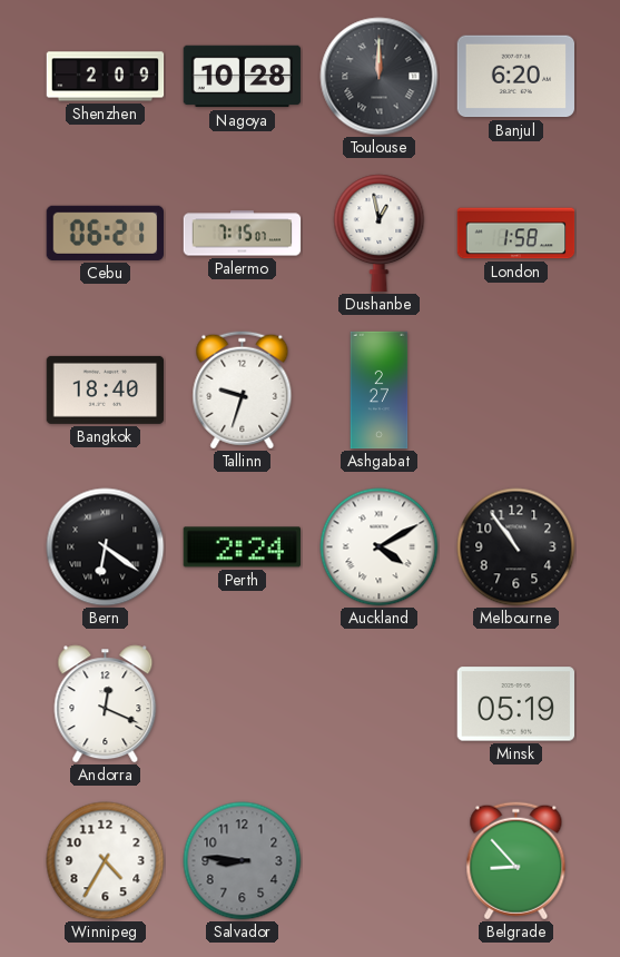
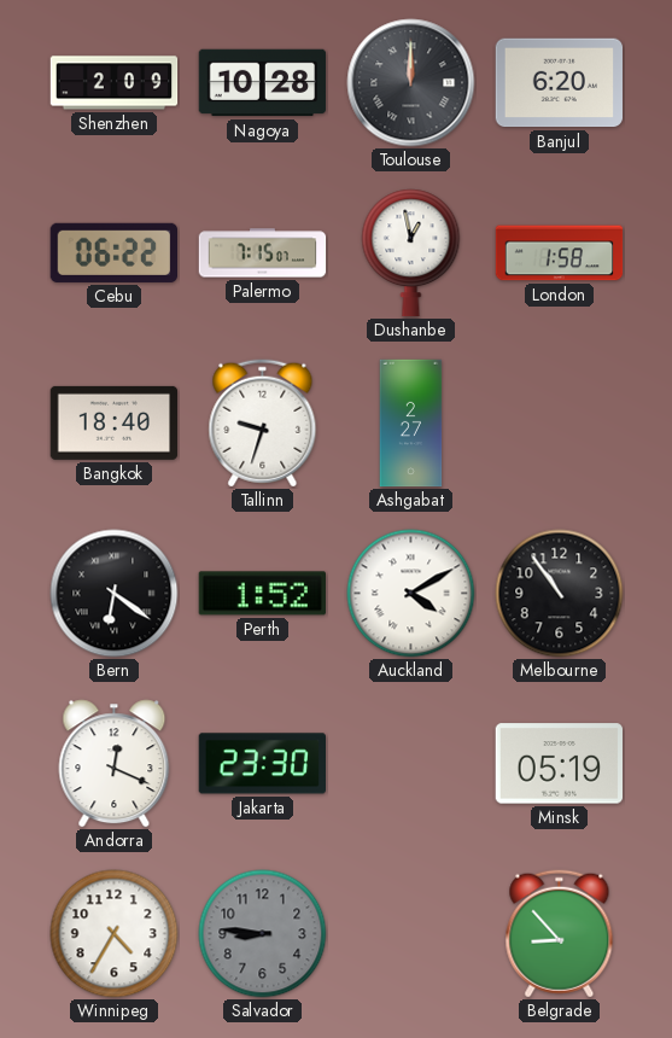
Cebu: 06:21 -> 06:22 (113, 252)
Perth: 2:24 -> 1:52 (262, 594)
Jakarta: none -> 23:30 (262, 764)
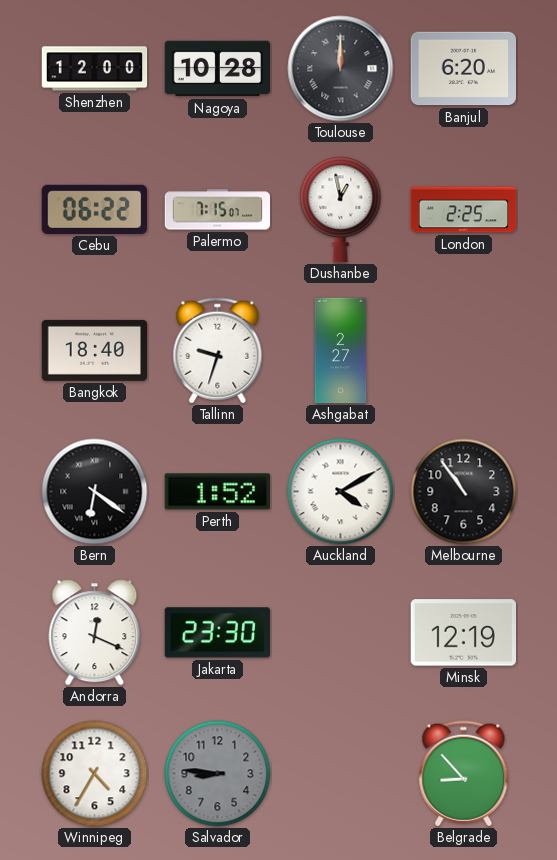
Shenzhen: 2:09 -> 12:00 (95, 69)
London: 1:58 -> 2:25 (464, 210)
Minsk: 05:19 -> 12:19 (463, 633)
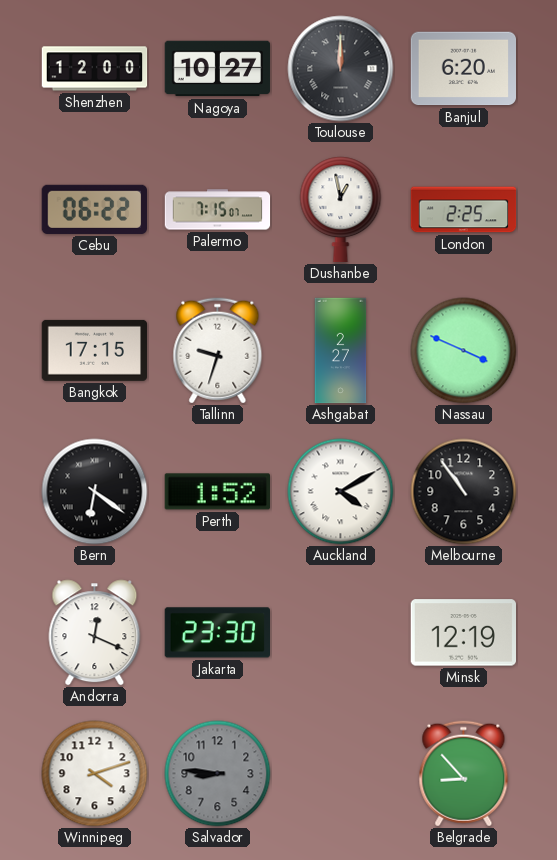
Nagoya: 10:28 -> 10:27 (218, 69)
Bangkok: 18:40 -> 17:15 (95, 350)
Nassau: none -> 3:49 (464, 351)
Winnipeg: 4:35 -> 4:12 (95, 774)
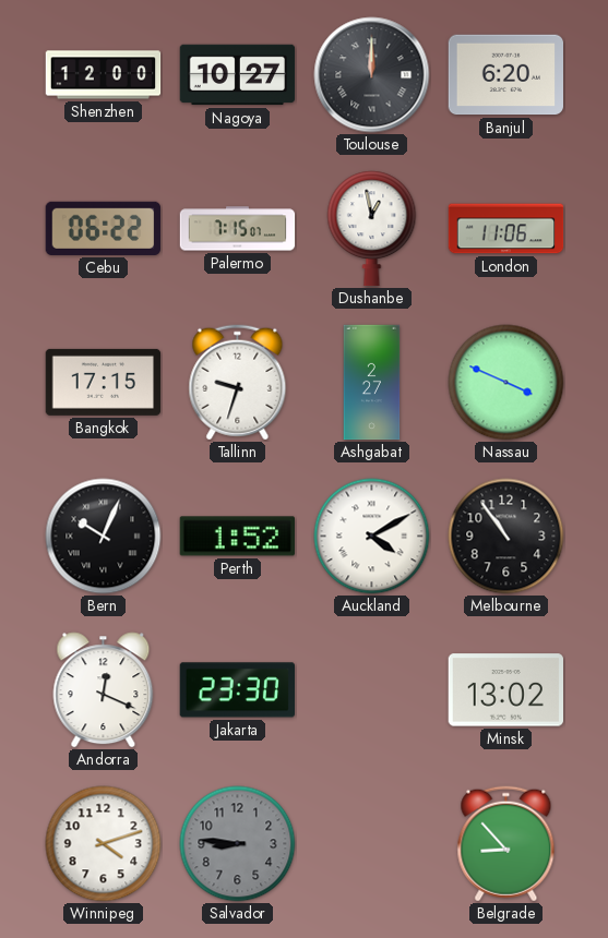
London: 2:25 -> 11:06 (506, 229)
Bern: 6:21 -> 10:04 (104, 537)
Minsk: 12:19 -> 13:02 (505, 690)
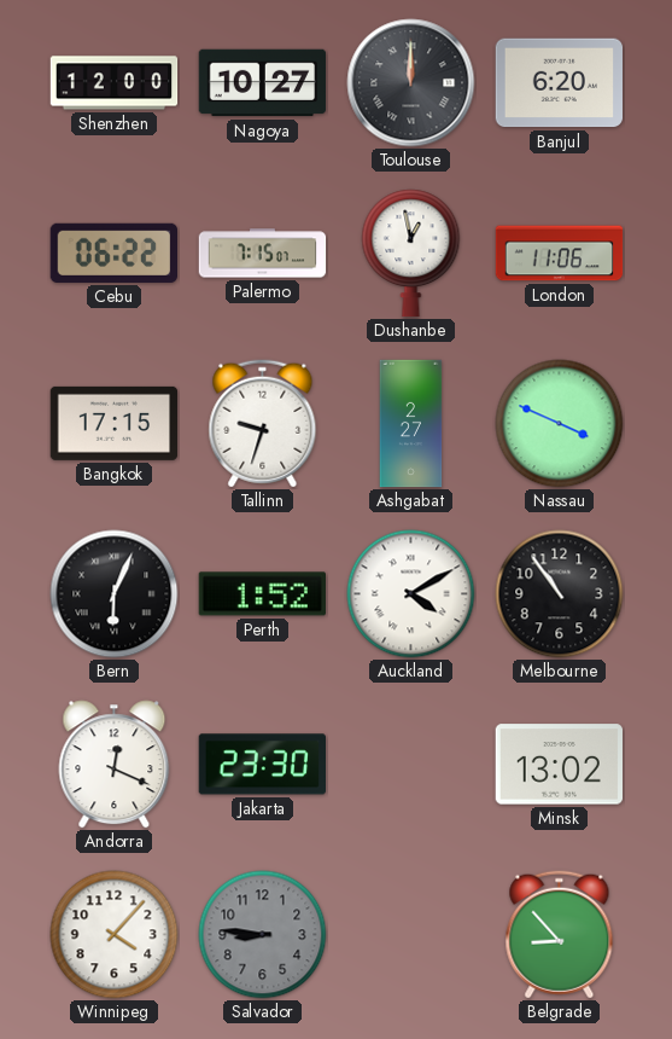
Bern: 10:04 -> 6:04 (115, 594)
Winnipeg: 4:12 -> 4:07 (115, 935)
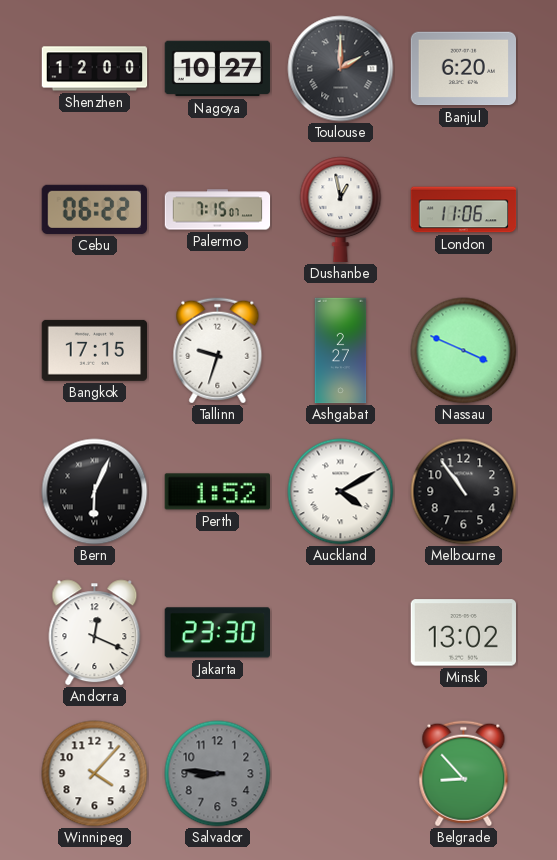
Toulouse: 12:00 -> 2:00 (341, 69)
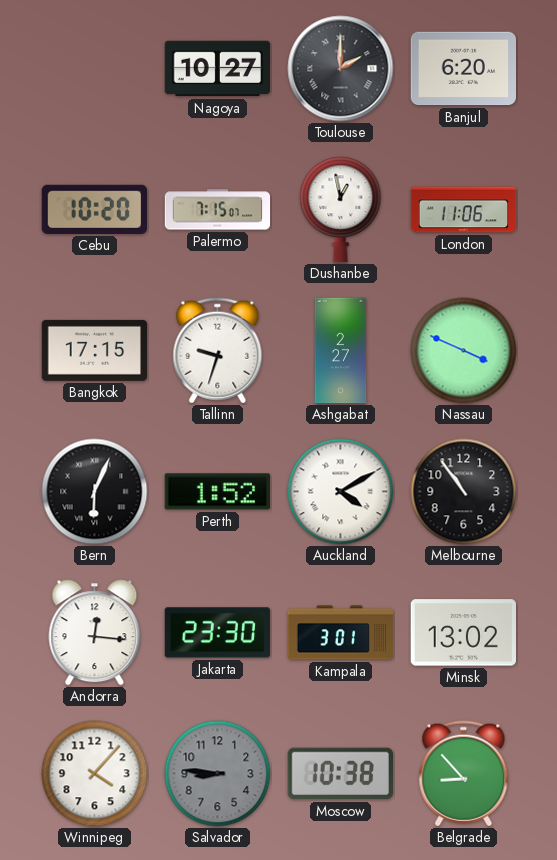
Shenzhen: 12:00 -> none (95, 69)
Cebu: 06:22 -> 10:20 (94, 209)
Andorra: 12:19 -> 12:16 (95, 633)
Kampala: none -> 3:01 (341, 633)
Moscow: none -> 10:38 (340, 774)
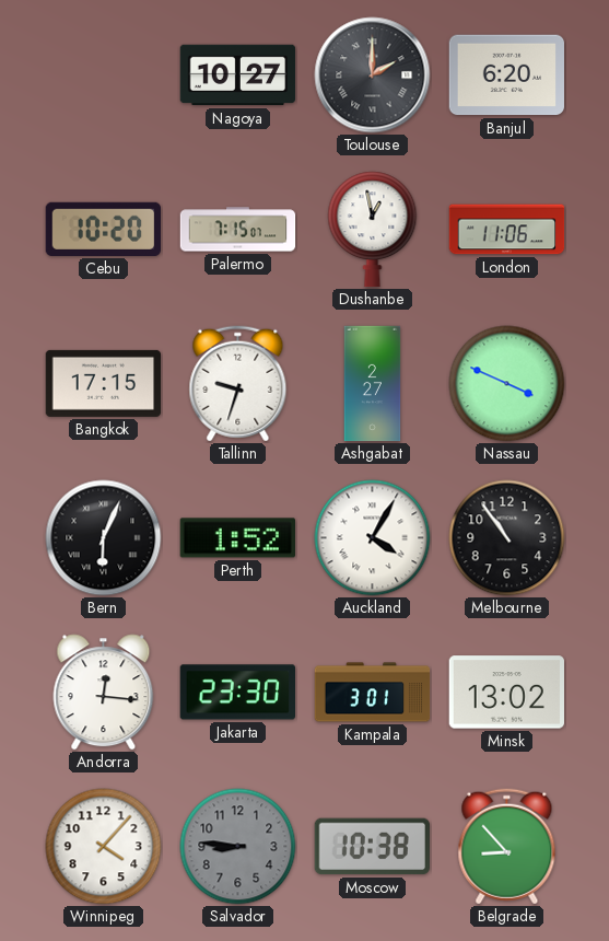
Auckland: 4:10 -> 4:05 (373, 538)
